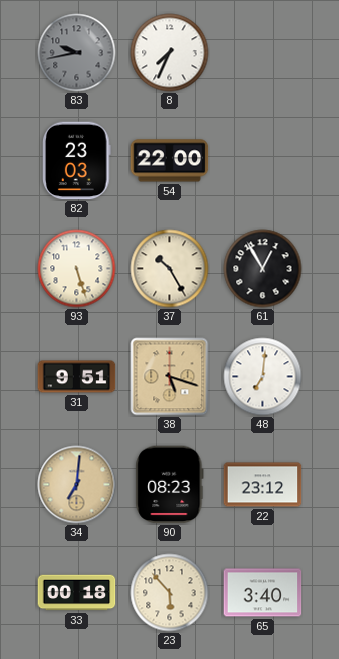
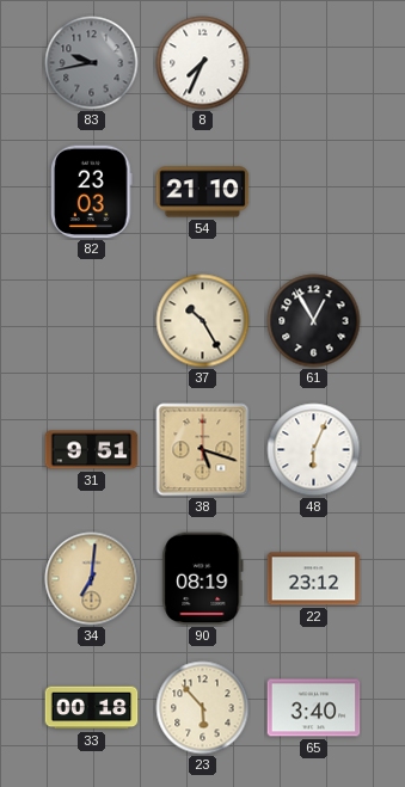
54: 22:00 -> 21:10 (203, 192)
93: 5:27 -> none (77, 269)
48: 7:01 -> 6:04 (314, 450)
90: 08:23 -> 08:19 (203, 579)
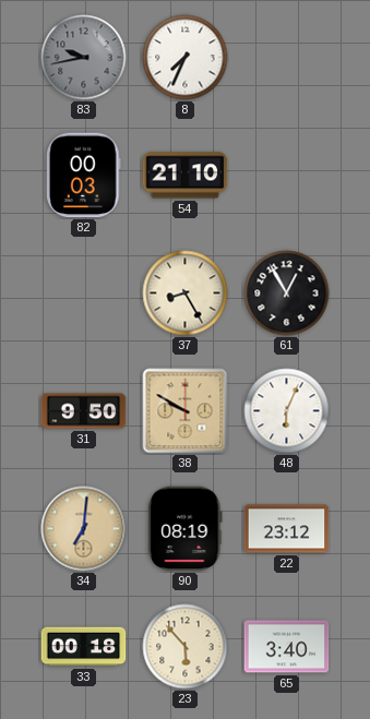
82: 23:03 -> 00:03 (84, 176)
37: 10:25 -> 8:25 (186, 293)
31: 9:51 -> 9:50 (84, 411)
38: 5:18 -> 9:50 (186, 411)
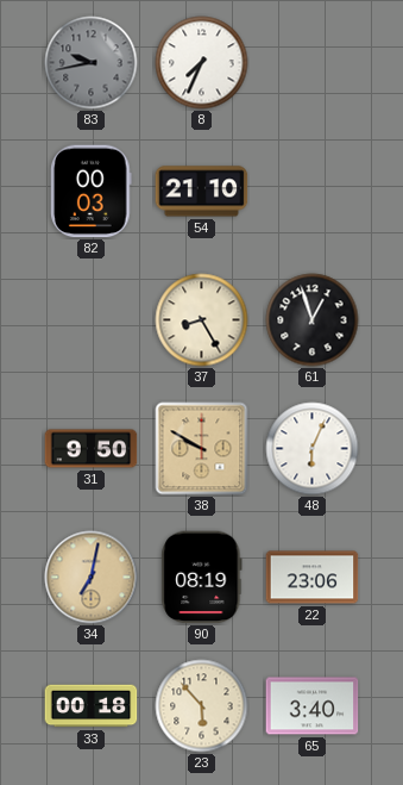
61: 12:55 -> 12:57 (313, 320)
34: 7:01 -> 7:02 (92, 578)
22: 23:12 -> 23:06 (313, 578)
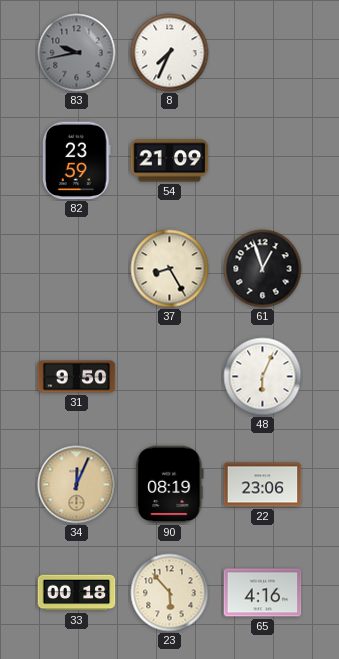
82: 00:03 -> 23:59 (77, 161)
54: 21:10 -> 21:09 (170, 161)
38: 9:50 -> none (202, 449)
34: 7:02 -> 12:04 (77, 485)
65: 3:40 -> 4:16 (263, 593)
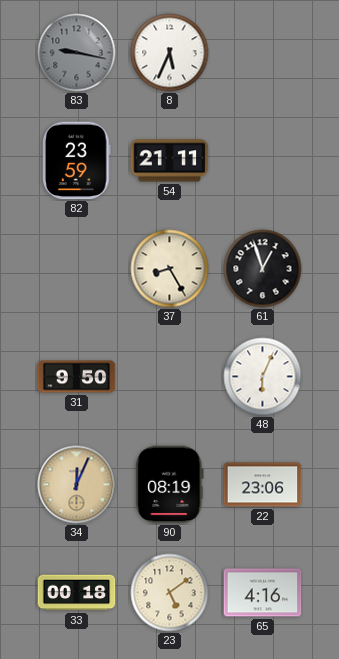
83: 9:43 -> 9:17 (77, 53)
8: 7:34 -> 5:34 (170, 53)
54: 21:09 -> 21:11 (170, 161)
23: 5:53 -> 5:09 (170, 593)
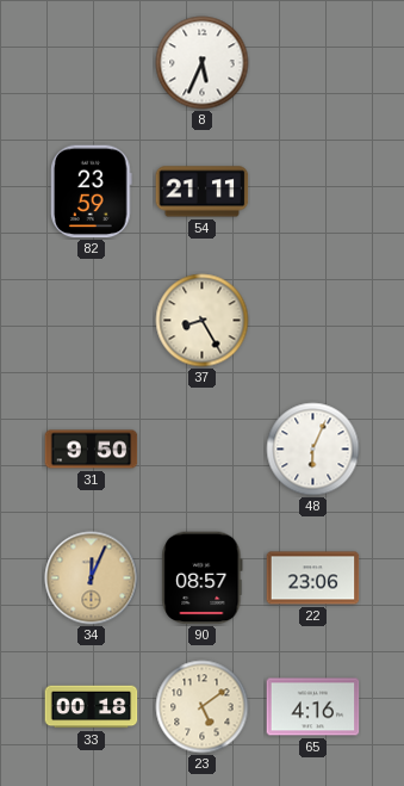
83: 9:17 -> none (77, 53)
61: 12:57 -> none (263, 269)
90: 08:19 -> 08:57 (203, 578)
